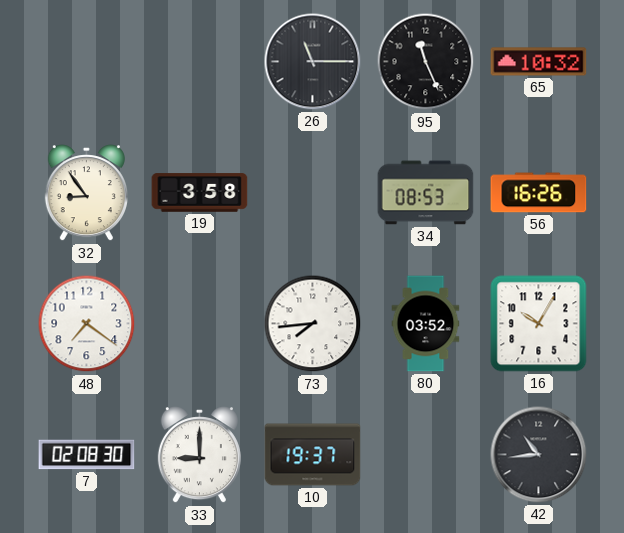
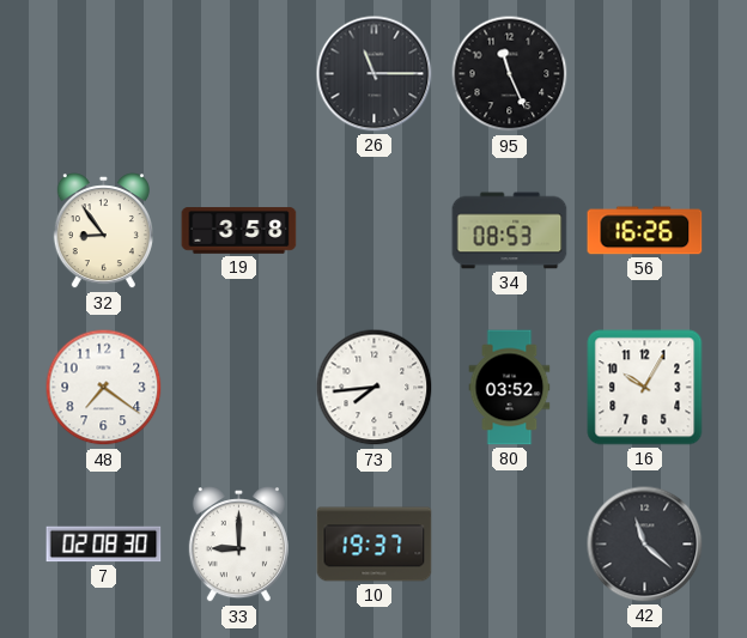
65: 10:32 -> none (539, 62)
42: 10:44 -> 11:22 (645, 545)
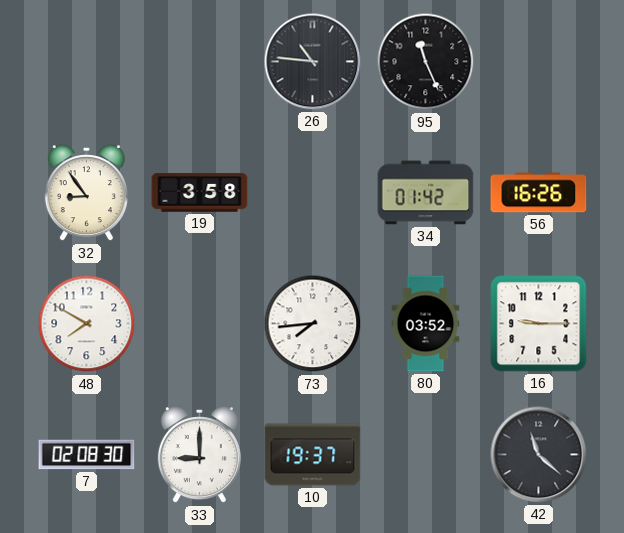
26: 11:15 -> 10:46 (313, 62)
34: 08:53 -> 01:42 (426, 193)
48: 7:21 -> 7:50 (87, 324)
16: 10:05 -> 9:15 (539, 324)
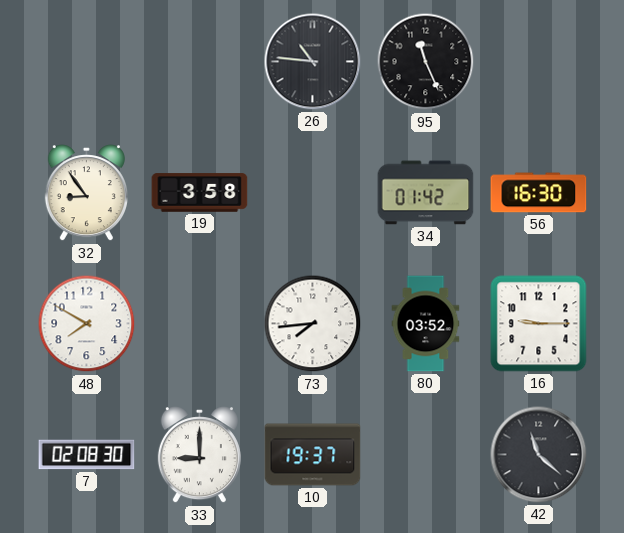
56: 16:26 -> 16:30 (539, 193)
